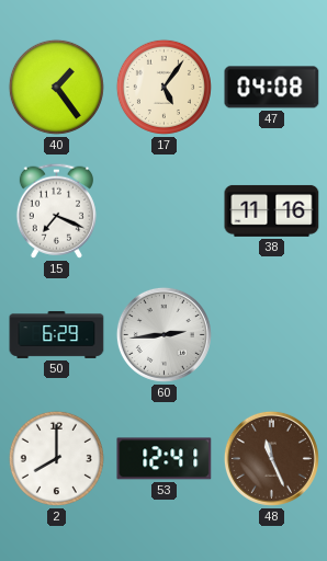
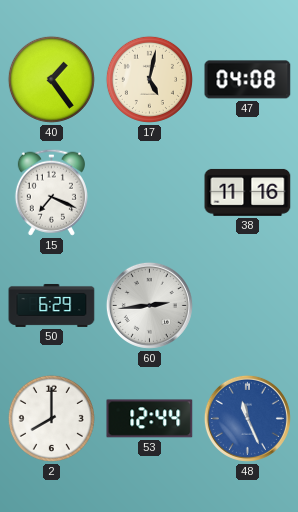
17: 5:06 -> 5:02 (149, 79)
53: 12:41 -> 12:44 (150, 419)
48 dial: brown -> blue (247, 418)
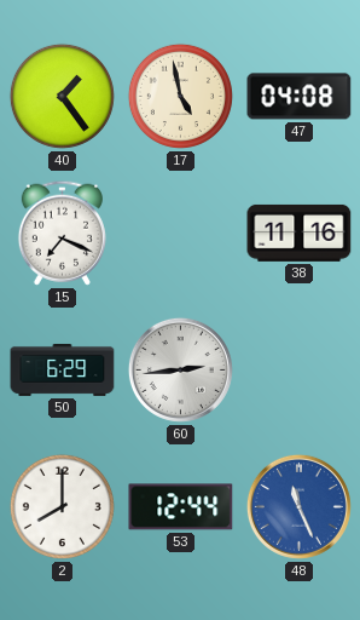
17: 5:02 -> 4:58 (180, 96)
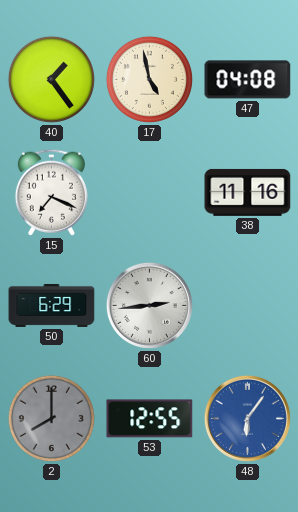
2 dial: white -> grey (51, 418)
53: 12:44 -> 12:55 (150, 419)
48: 11:26 -> 6:06 (247, 418)
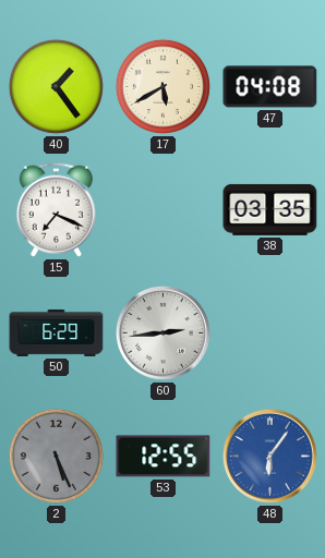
17: 4:58 -> 5:40 (162, 86)
38: 11:16 -> 03:35 (270, 209)
2: 8:00 -> 5:26 (56, 456)
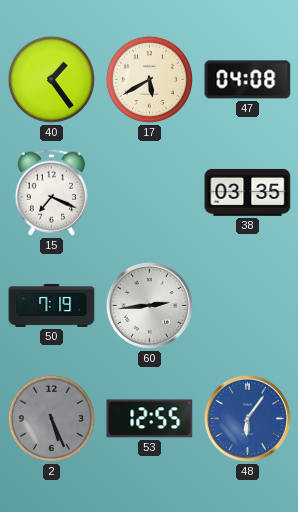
50: 6:29 -> 7:19 (52, 305)
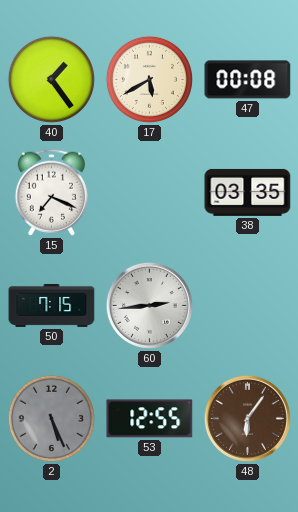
47: 04:08 -> 00:08 (248, 80)
50: 7:19 -> 7:15 (52, 305)
48 dial: blue -> brown (247, 418)
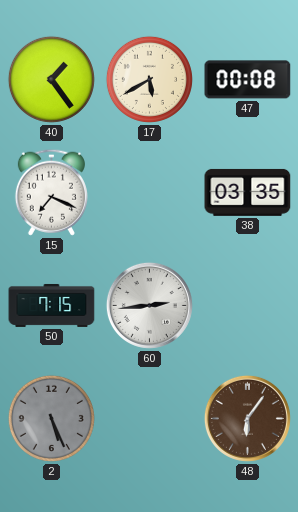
53: 12:55 -> none (150, 419)
